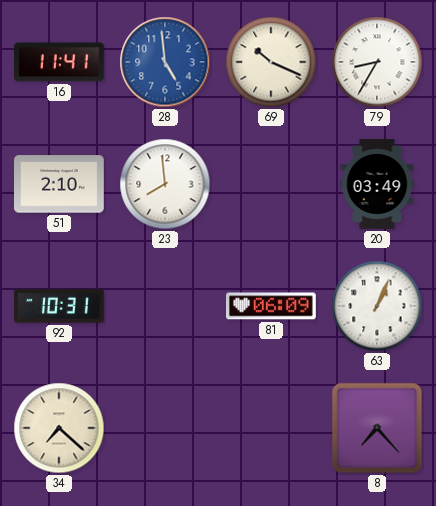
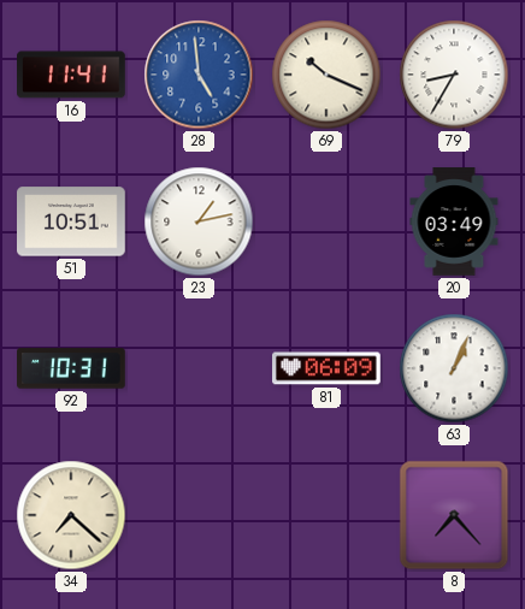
51: 2:10 -> 10:51 (72, 221)
23: 7:59 -> 1:13 (199, 221)
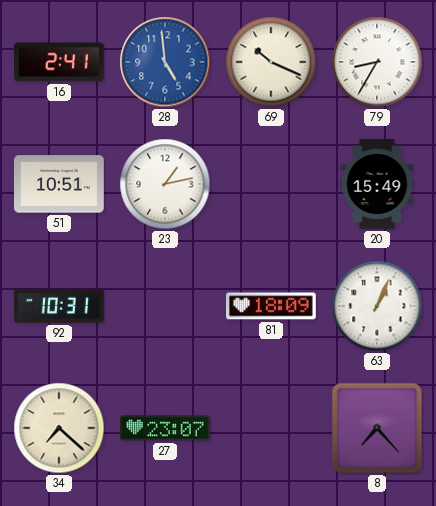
16: 11:41 -> 2:41 (60, 62)
20: 03:49 -> 15:49 (377, 184)
81: 06:09 -> 18:09 (272, 306)
27: none -> 23:07 (165, 428)
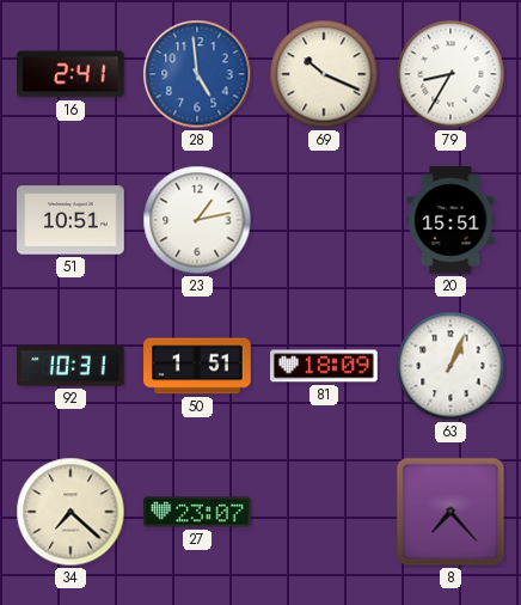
20: 15:49 -> 15:51 (450, 220)
50: none -> 1:51 (197, 366)
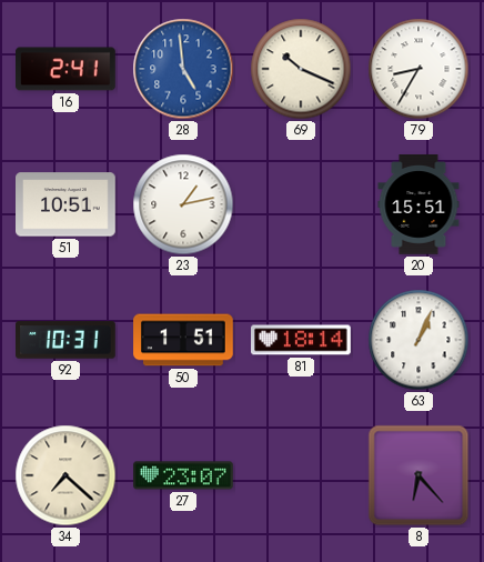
81: 18:09 -> 18:14 (302, 340)
8: 7:23 -> 6:23 (419, 475)
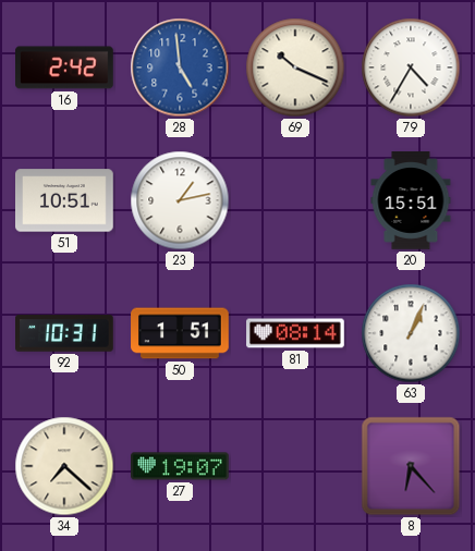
16: 2:41 -> 2:42 (65, 68)
79: 8:35 -> 4:35 (411, 68)
81: 18:14 -> 08:14 (296, 333)
27: 23:07 -> 19:07 (180, 466)
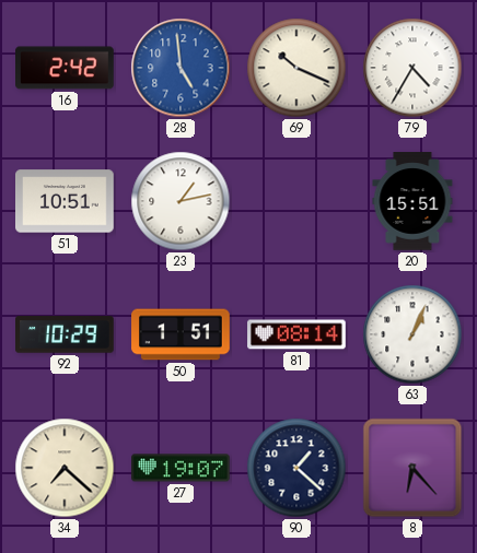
92: 10:31 -> 10:29 (66, 334)
90: none -> 1:22 (296, 468)
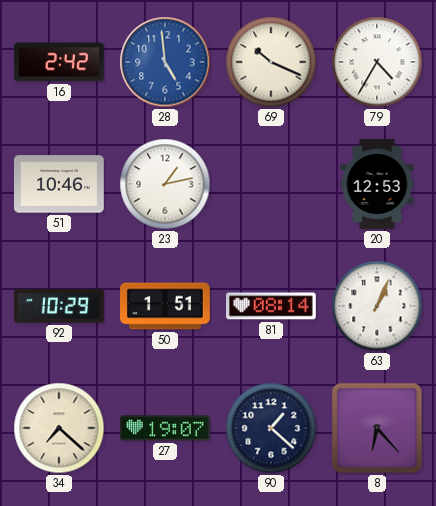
51: 10:51 -> 10:46 (60, 184)
20: 15:51 -> 12:53 (377, 184)
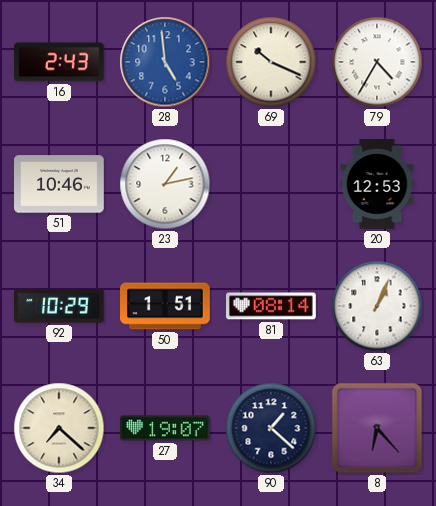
16: 2:42 -> 2:43 (60, 62)
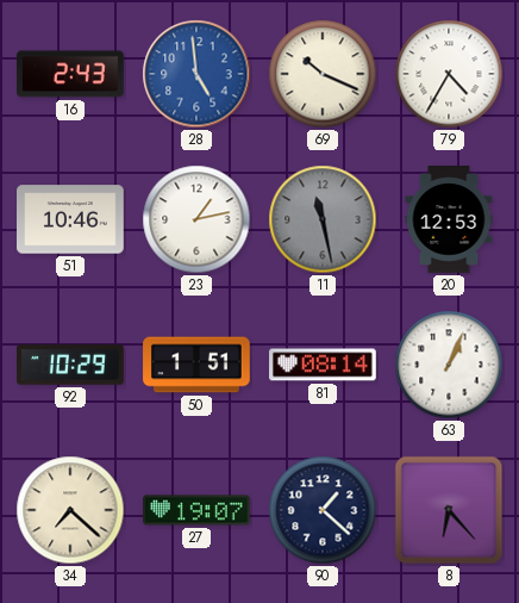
11: none -> 11:28 (323, 219)
